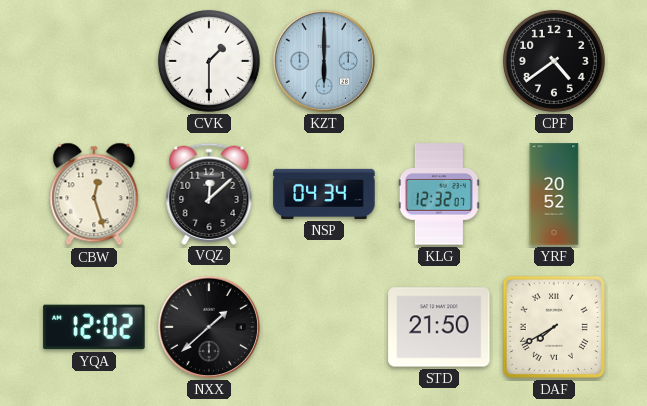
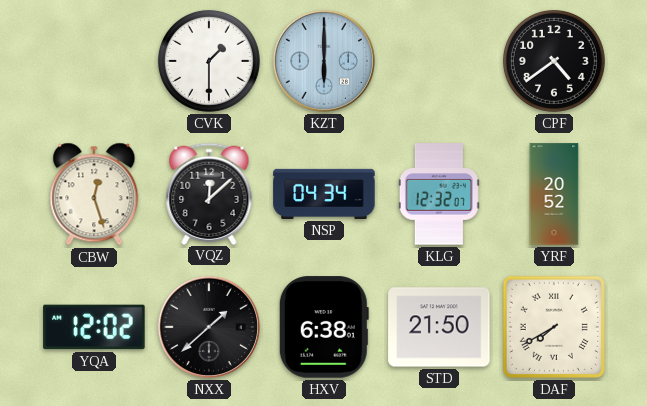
HXV: none -> 6:38 (324, 327)
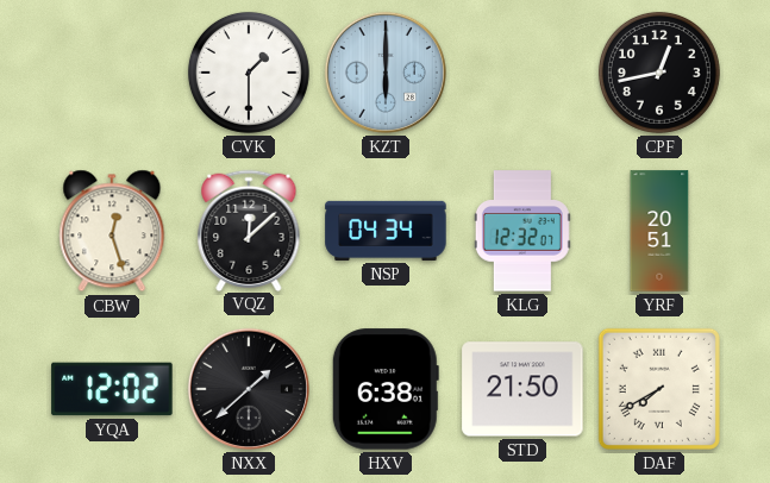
CPF: 4:39 -> 12:43 (659, 73)
YRF: 20:52 -> 20:51 (659, 231)
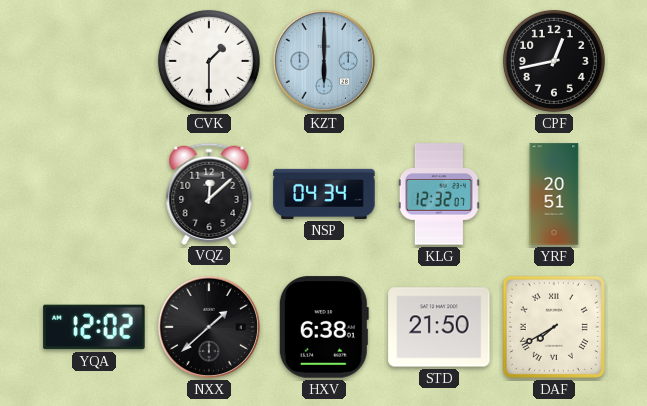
CBW: 12:27 -> none (112, 231)
